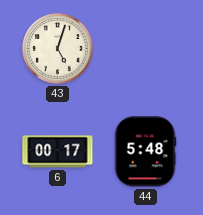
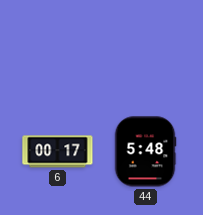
43: 5:03 -> none (58, 49)
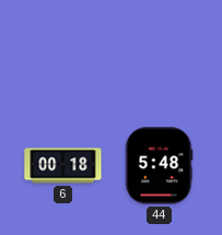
6: 00:17 -> 00:18 (63, 166)
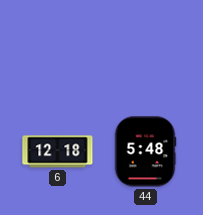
6: 00:18 -> 12:18 (58, 152)
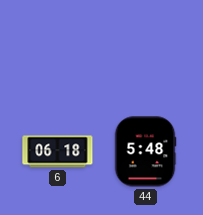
6: 12:18 -> 06:18 (58, 152)
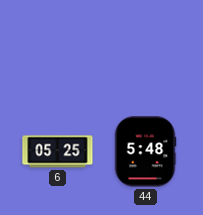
6: 06:18 -> 05:25 (58, 152)
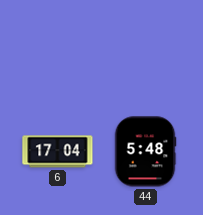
6: 05:25 -> 17:04 (58, 152)
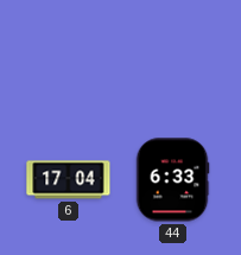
44: 5:48 -> 6:33 (172, 180)
